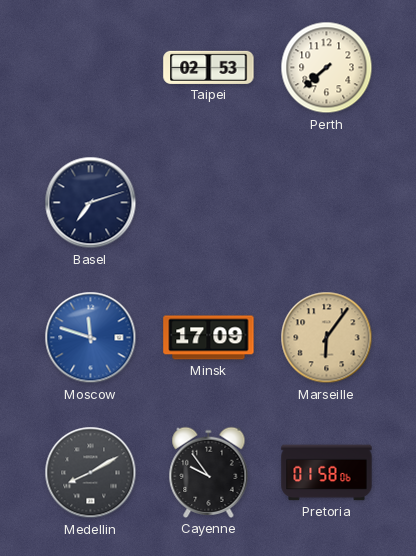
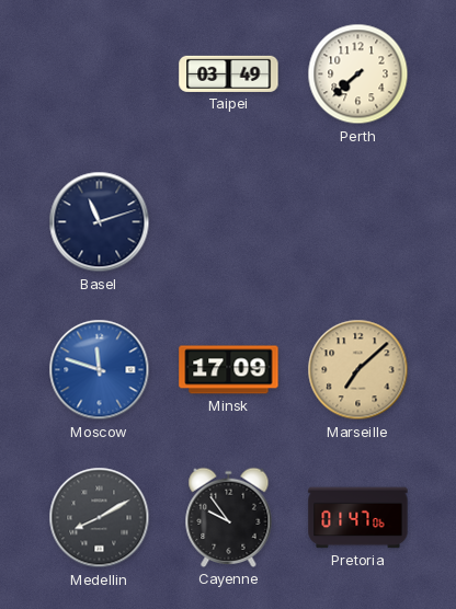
Taipei: 02:53 -> 03:49 (229, 73)
Basel: 7:12 -> 11:12 (100, 222)
Marseille: 6:06 -> 7:08 (358, 370)
Pretoria: 01:58 -> 01:47 (358, 518)
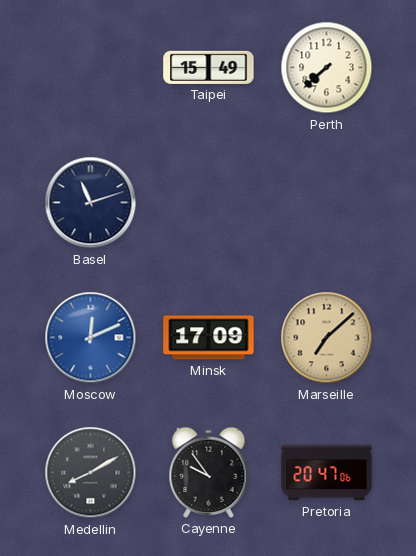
Taipei: 03:49 -> 15:49 (209, 67)
Moscow: 11:48 -> 12:11 (91, 338)
Pretoria: 01:47 -> 20:47 (327, 473)
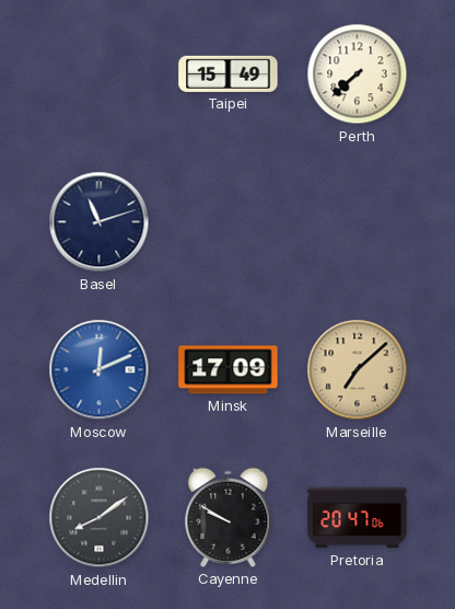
Medellin: 8:10 -> 8:09 (100, 518)
Cayenne: 9:54 -> 9:50 (229, 517)
